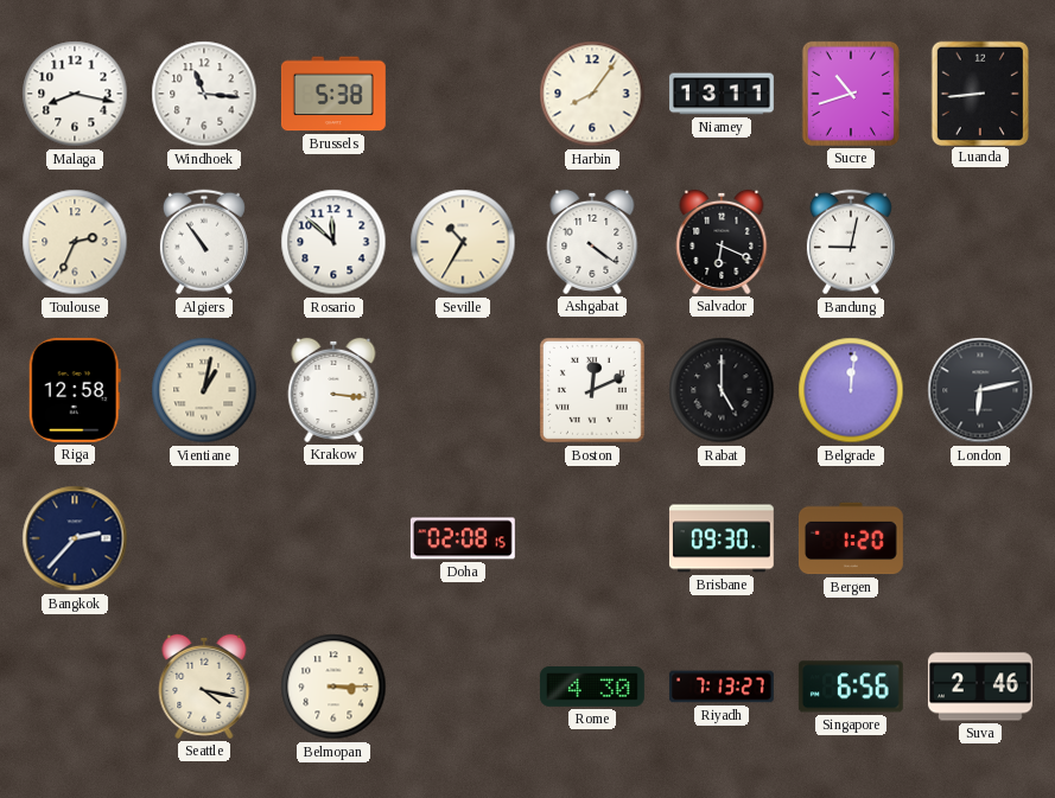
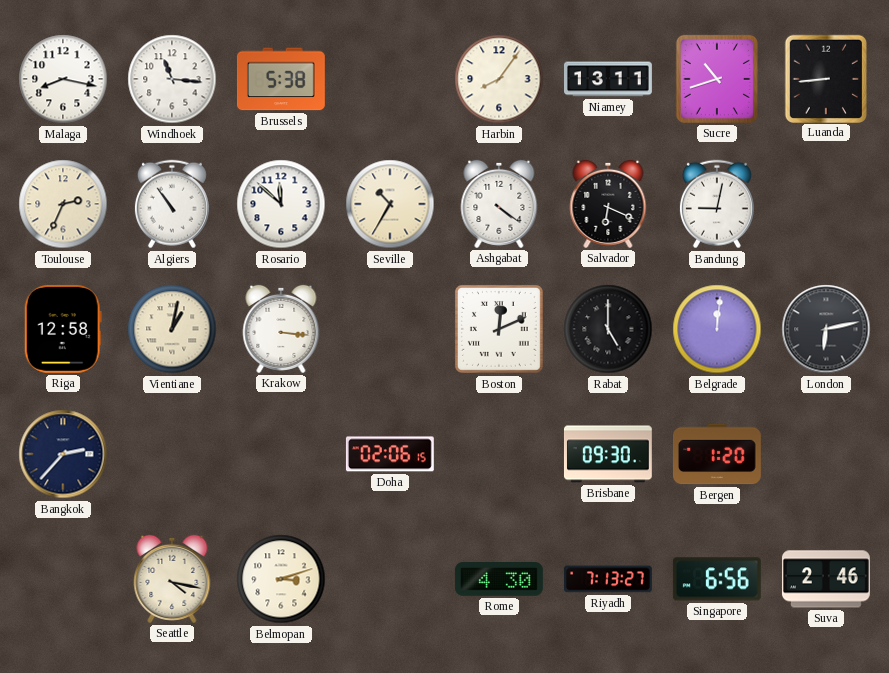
Doha: 02:08 -> 02:06 (390, 454)
Belmopan: 3:15 -> 3:12 (281, 579)
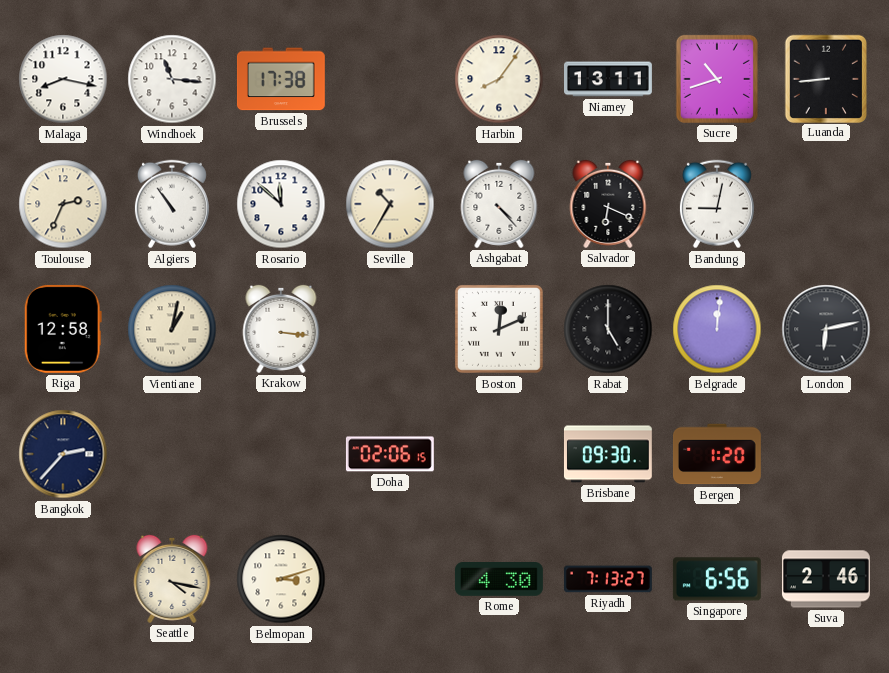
Brussels: 5:38 -> 17:38 (281, 79)
Ashgabat: 4:21 -> 4:23 (499, 204)
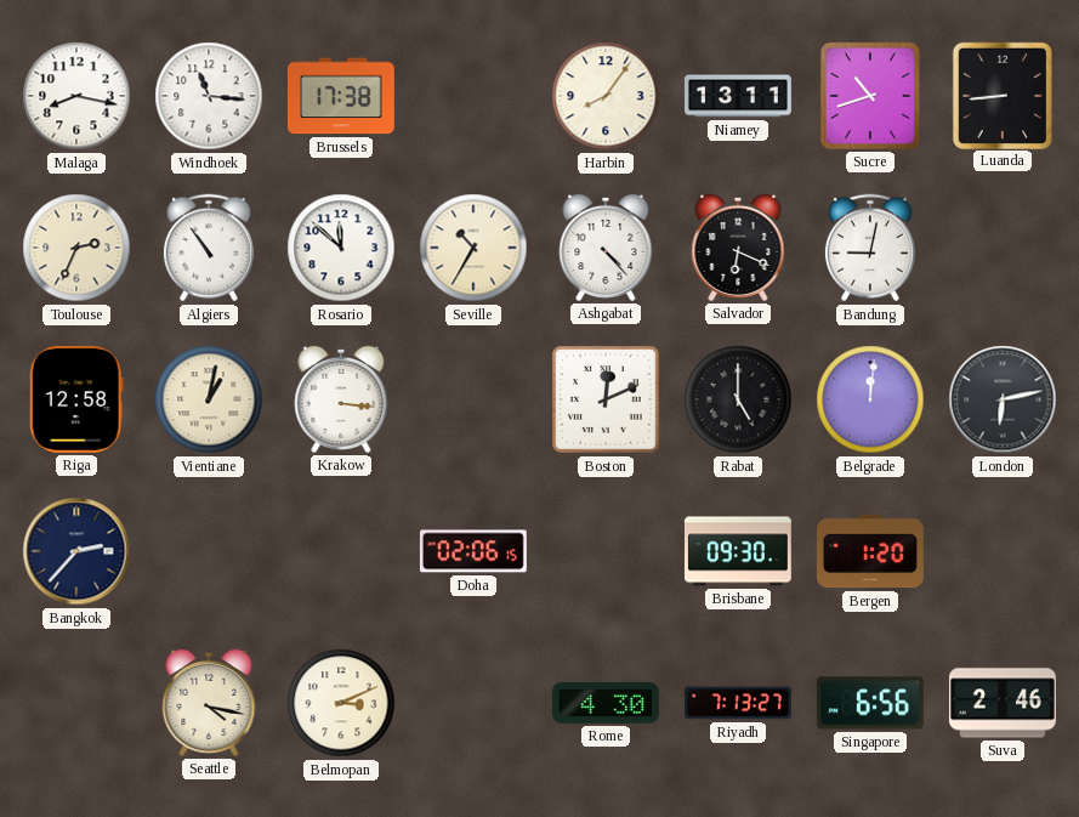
Belmopan: 3:12 -> 3:11 (341, 703)
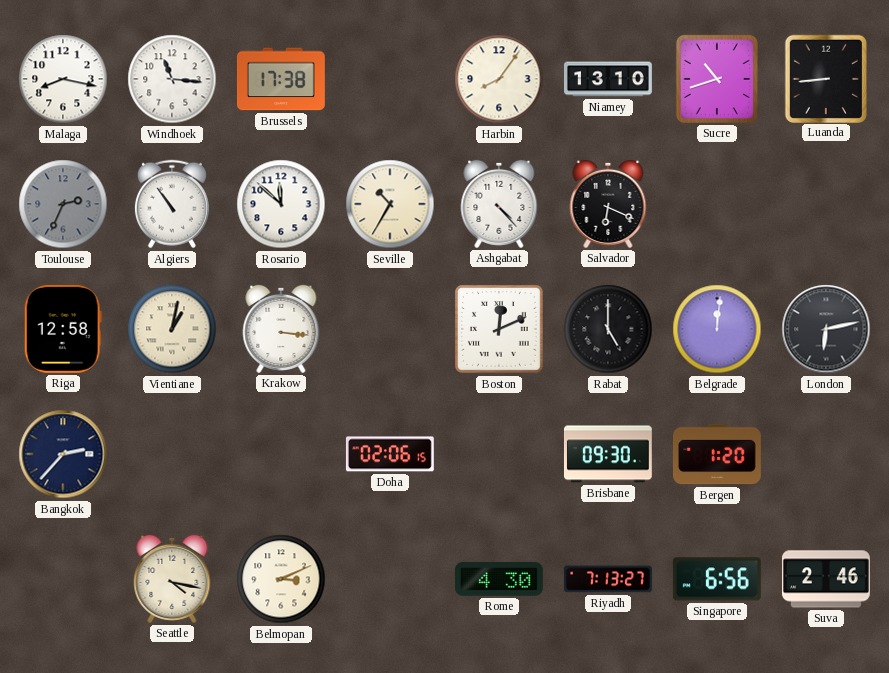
Niamey: 13:11 -> 13:10 (609, 79)
Toulouse dial: cream -> grey (63, 204)
Bandung: 9:02 -> none (870, 248)
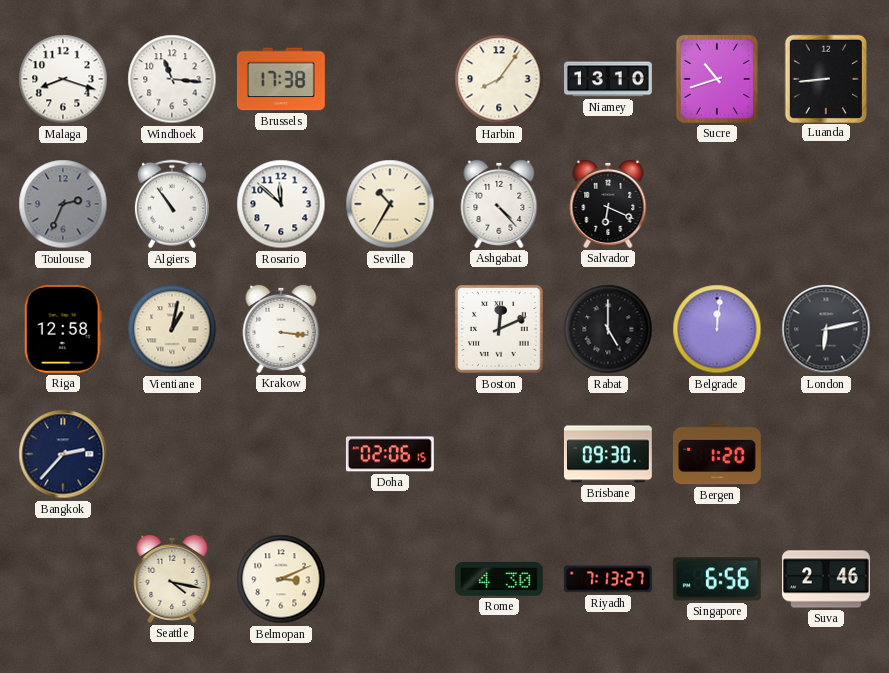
Malaga: 8:17 -> 8:18 (63, 79)
